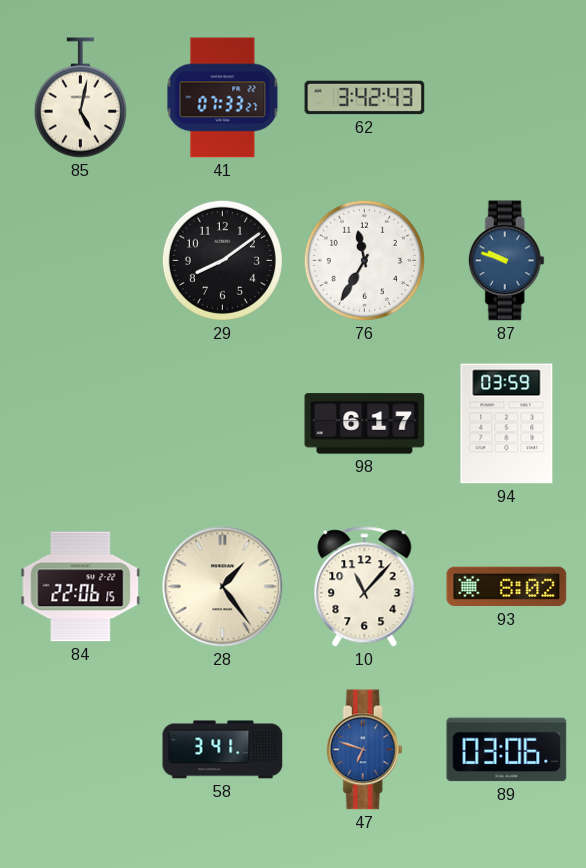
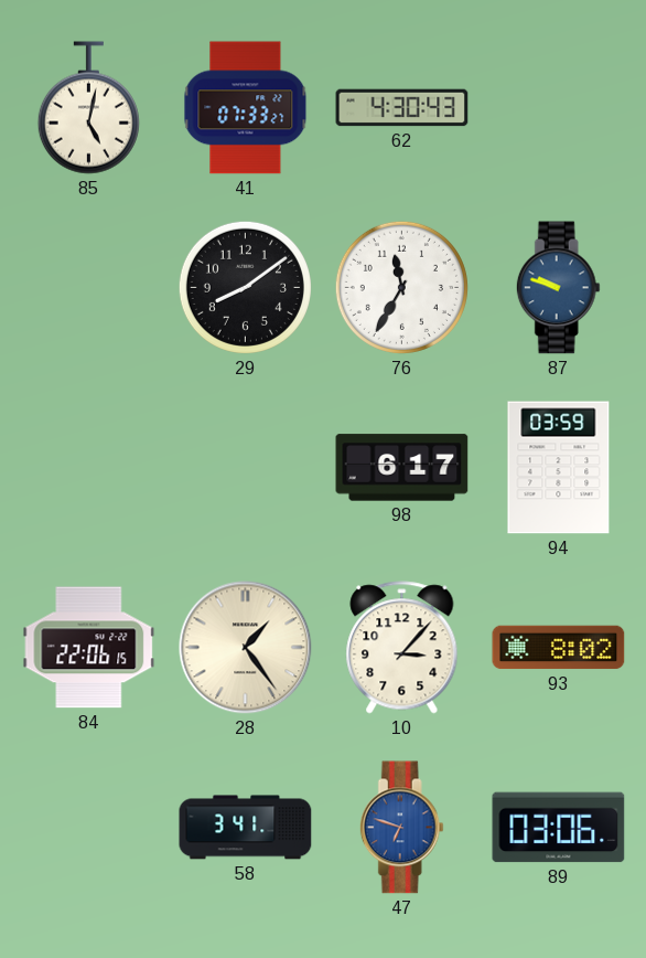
62: 3:42 -> 4:30 (402, 108)
10: 11:07 -> 3:07 (402, 648)
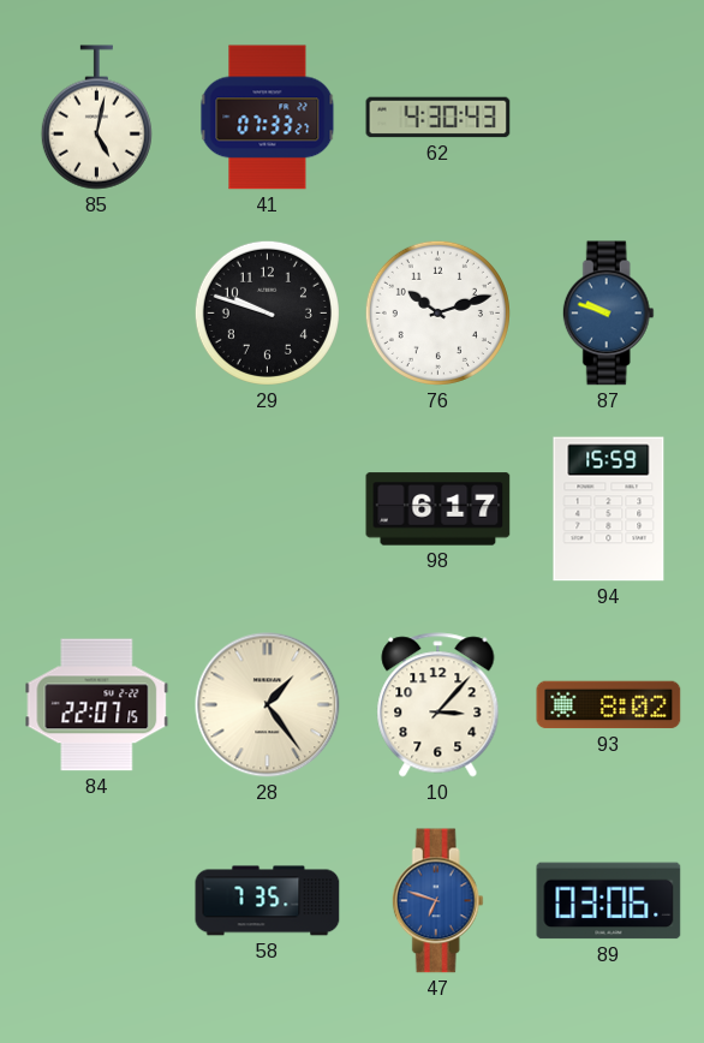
29: 8:09 -> 9:48 (267, 312)
76: 11:35 -> 10:12 (437, 312)
94: 03:59 -> 15:59 (609, 509)
84: 22:06 -> 22:07 (97, 705)
58: 3:41 -> 7:35 (268, 901)
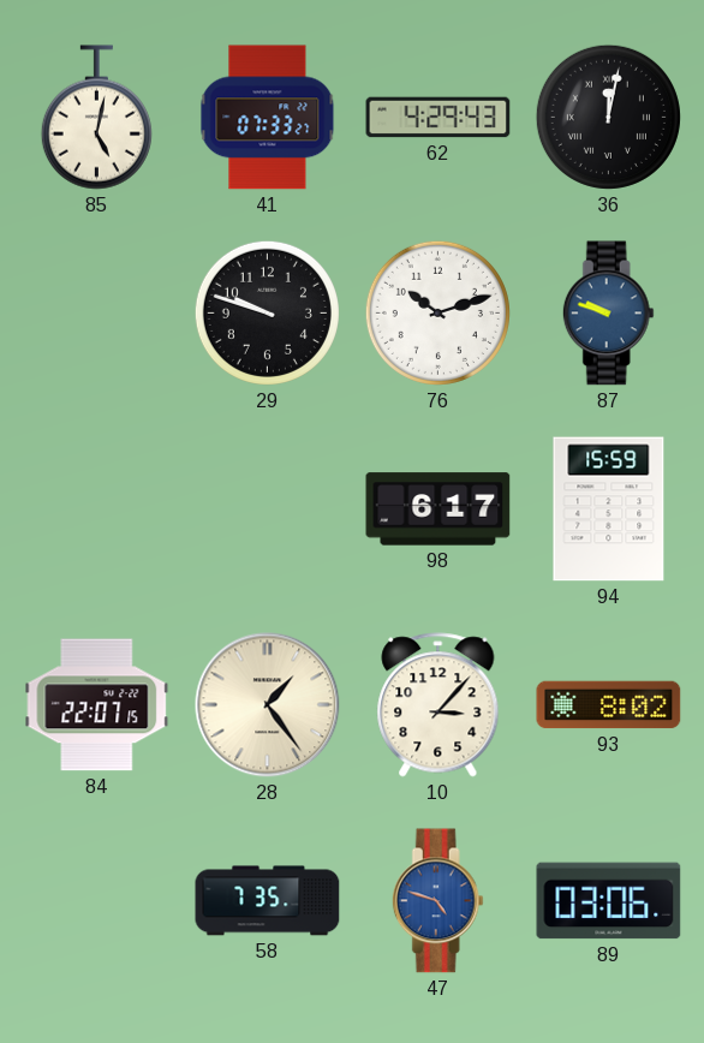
62: 4:30 -> 4:29 (438, 118)
36: none -> 12:02 (608, 117)
47: 6:48 -> 4:48 (437, 901)
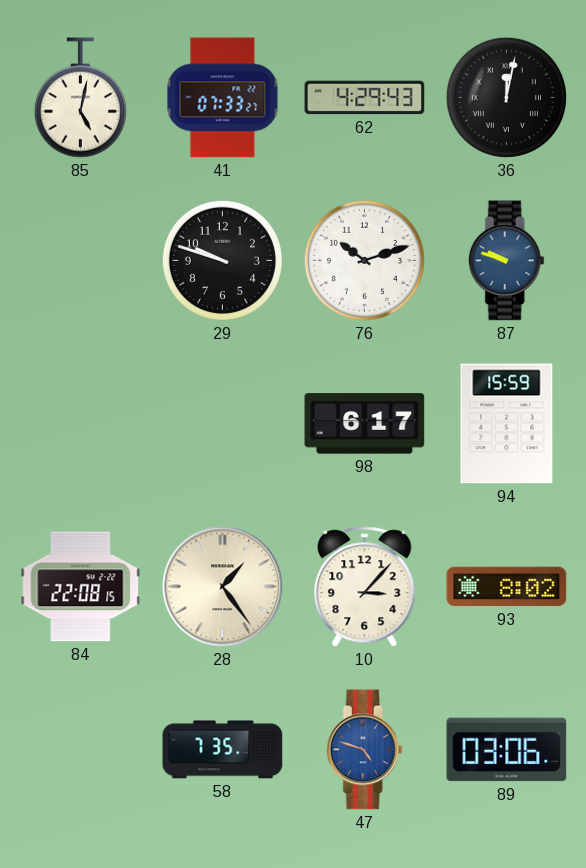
84: 22:07 -> 22:08 (81, 587)
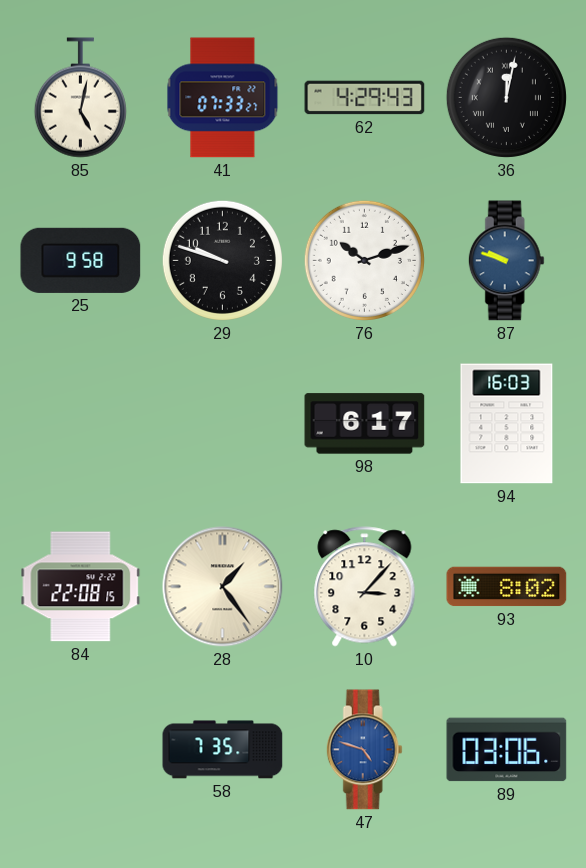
25: none -> 9:58 (81, 260)
94: 15:59 -> 16:03 (507, 424)
